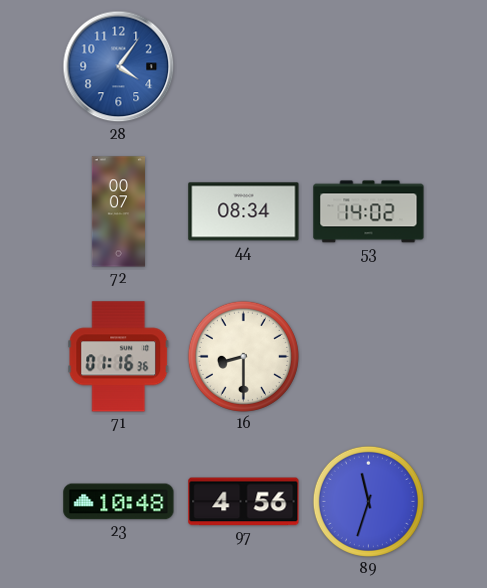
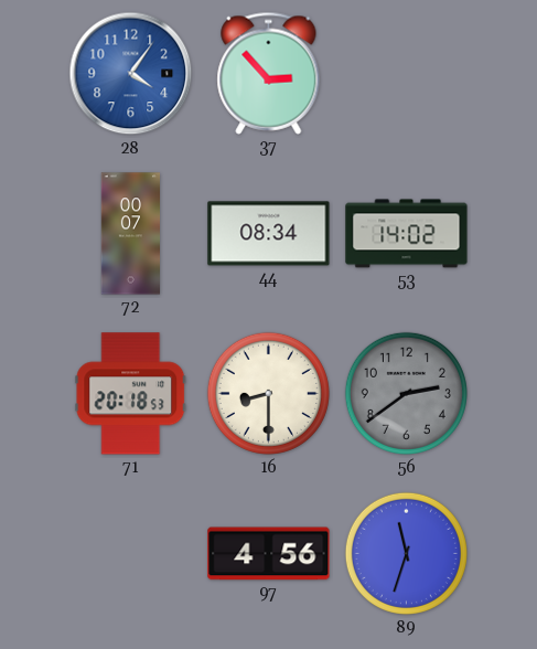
37: none -> 2:53 (269, 73)
71: 01:16 -> 20:18 (131, 394)
56: none -> 2:39 (406, 393)
23: 10:48 -> none (119, 502)
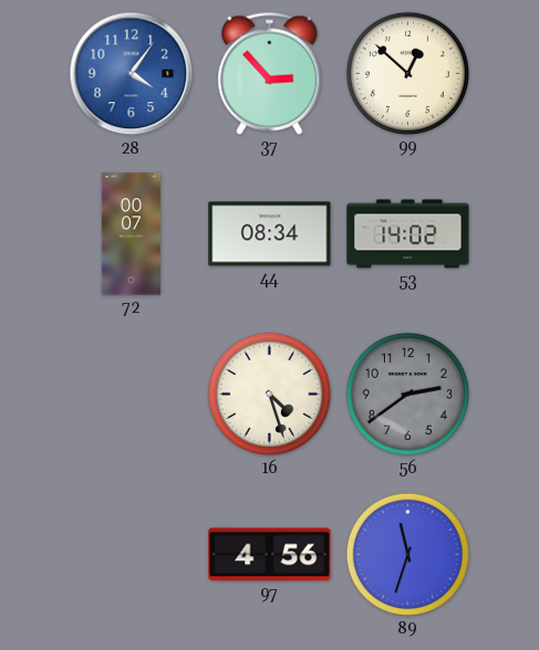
99: none -> 12:52 (407, 73)
71: 20:18 -> none (131, 394)
16: 8:30 -> 4:27 (269, 394)
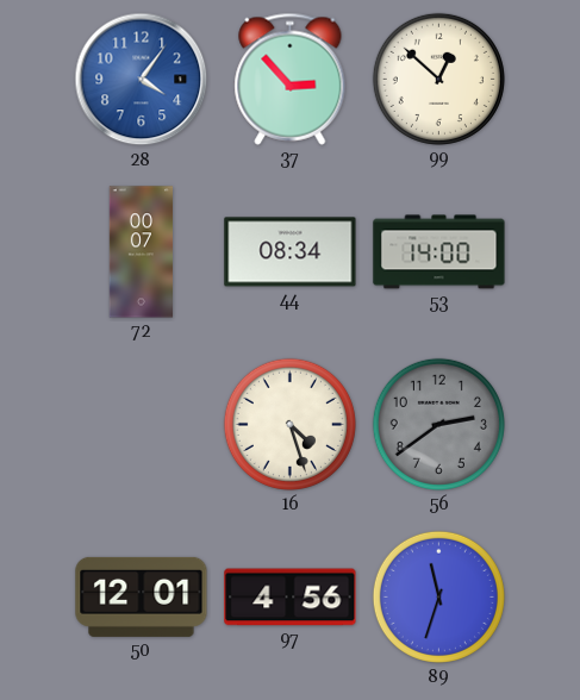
53: 14:02 -> 14:00 (439, 252)
50: none -> 12:01 (142, 596)
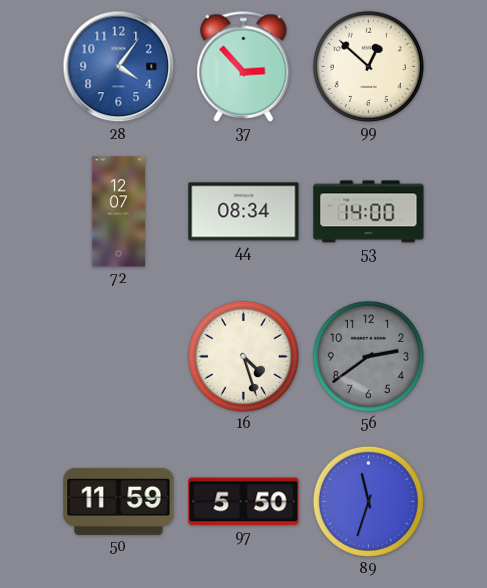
72: 00:07 -> 12:07 (118, 212)
50: 12:01 -> 11:59 (119, 501)
97: 4:56 -> 5:50 (244, 502)
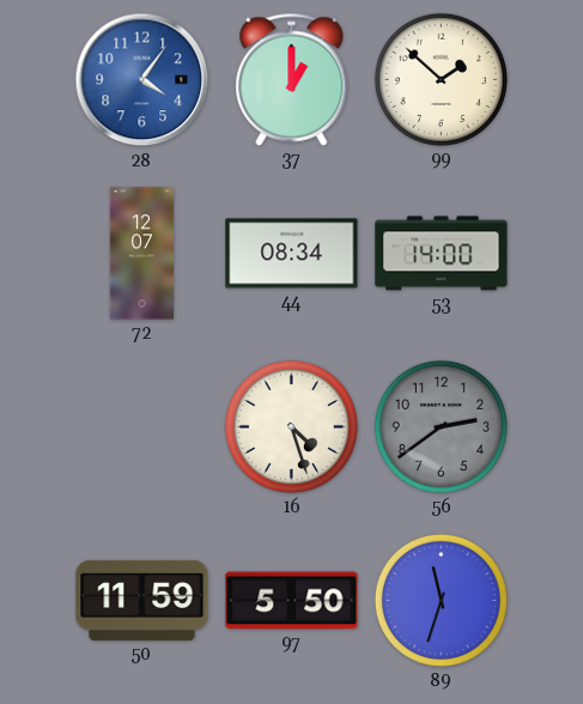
37: 2:53 -> 1:00 (292, 79)
99: 12:52 -> 1:52 (441, 79)
